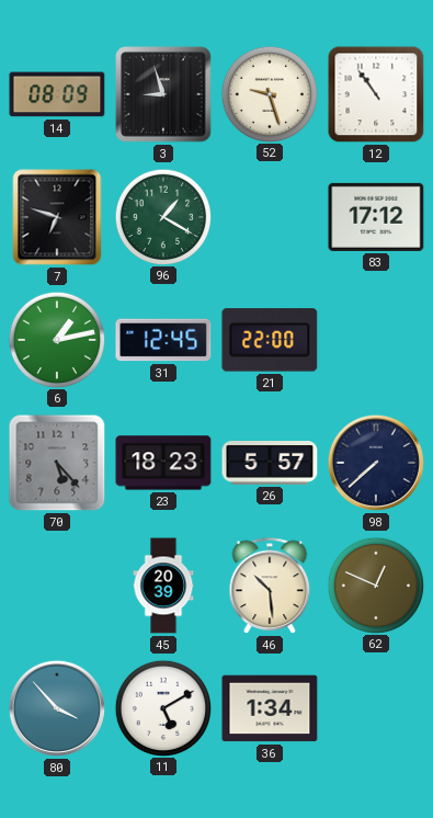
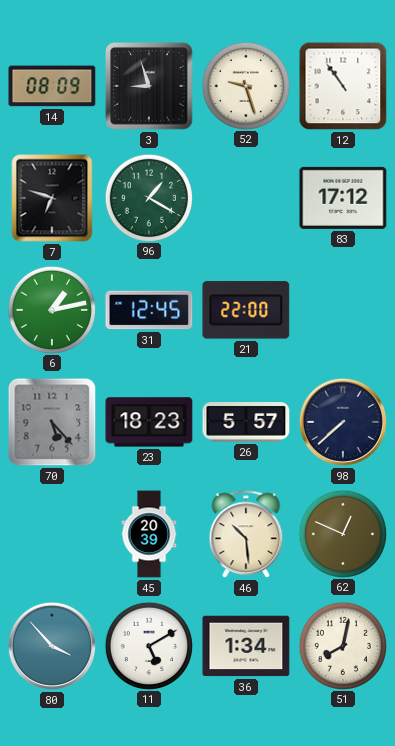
51: none -> 8:02 (342, 645)
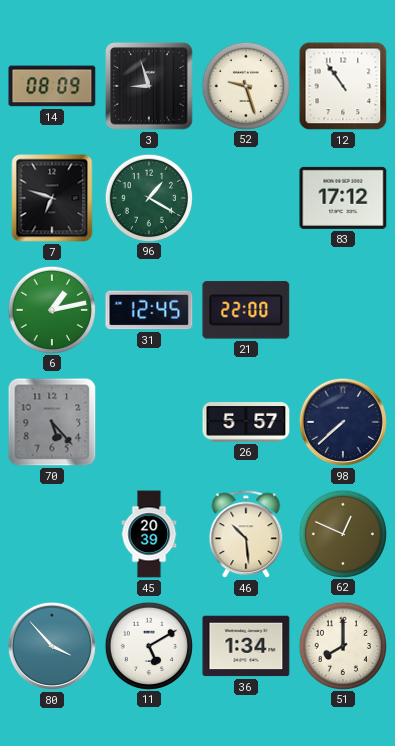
23: 18:23 -> none (149, 422)
51: 8:02 -> 8:00 (342, 645)
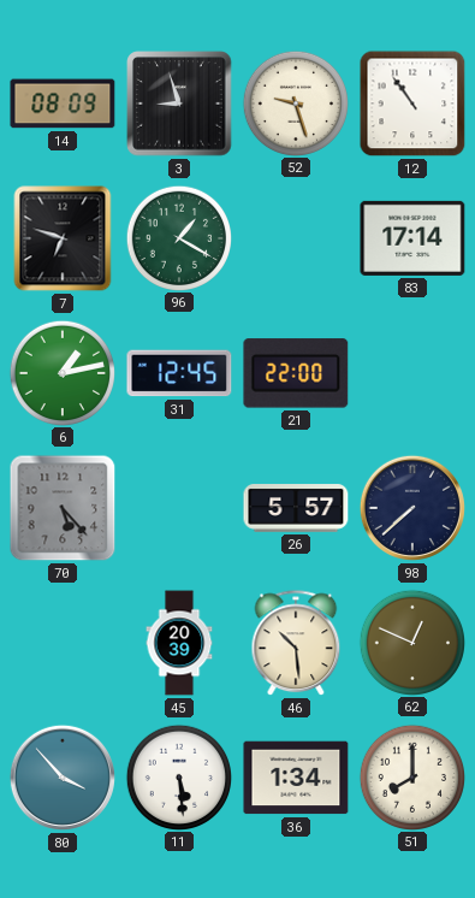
83: 17:12 -> 17:14 (412, 238)
11: 5:10 -> 5:29 (178, 776)
